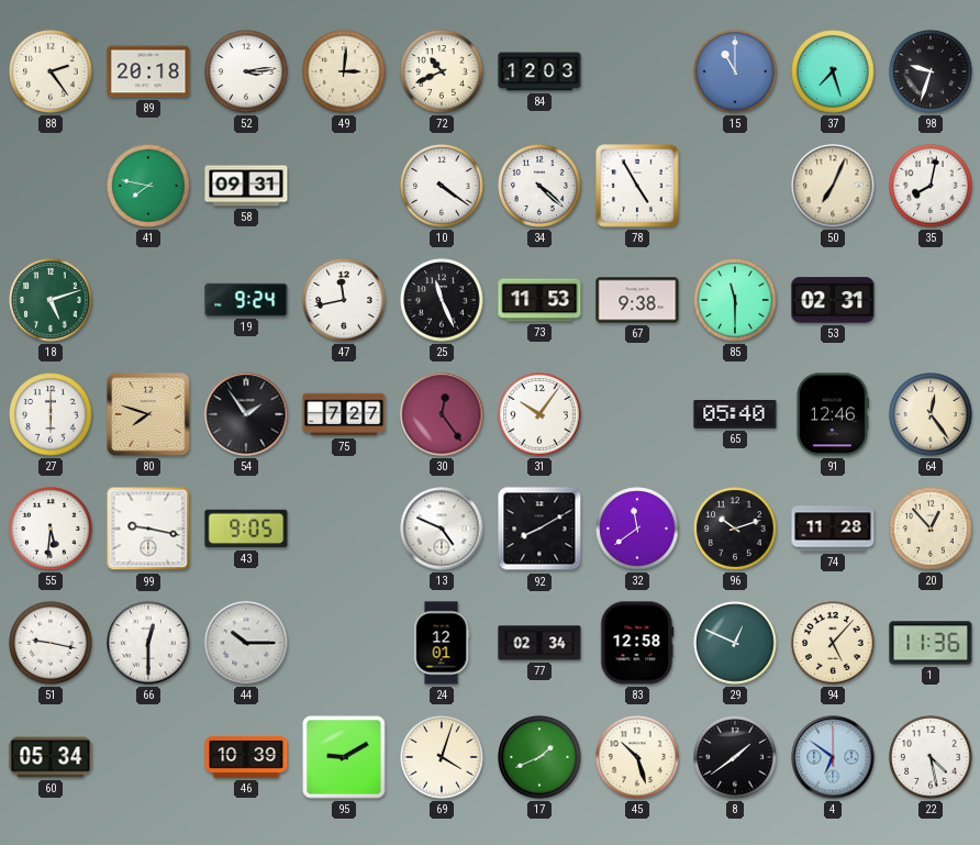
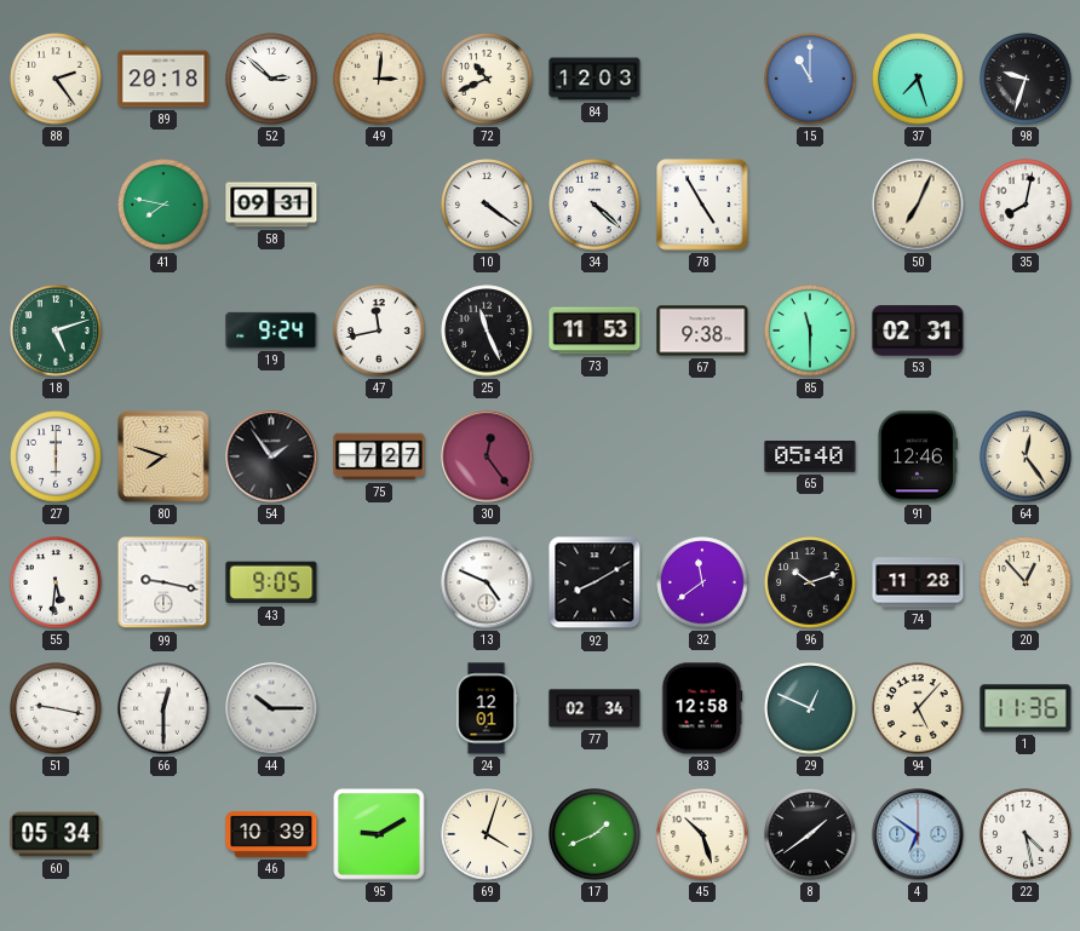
52: 3:14 -> 2:52 (271, 79)
31: 10:06 -> none (539, 414)
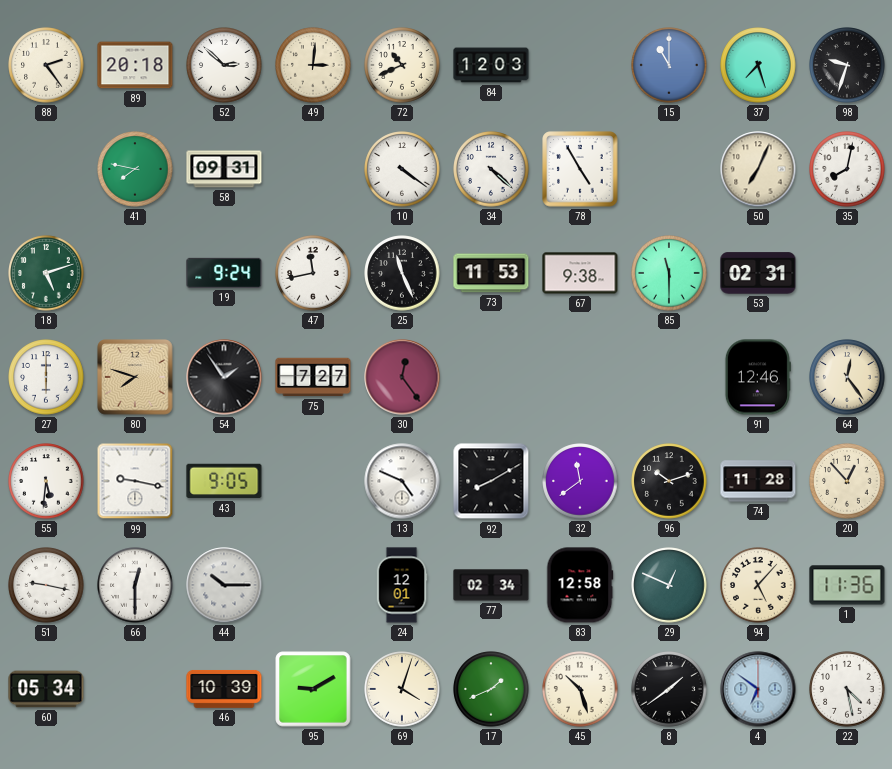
65: 05:40 -> none (810, 458)
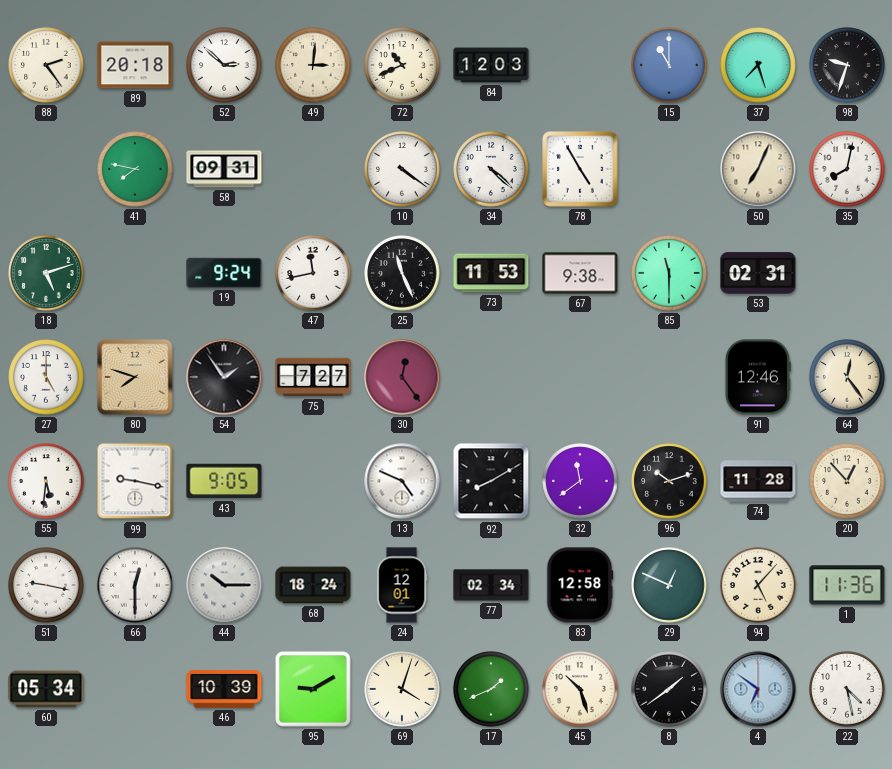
27: 6:00 -> 5:00 (46, 377)
68: none -> 18:24 (313, 585)
